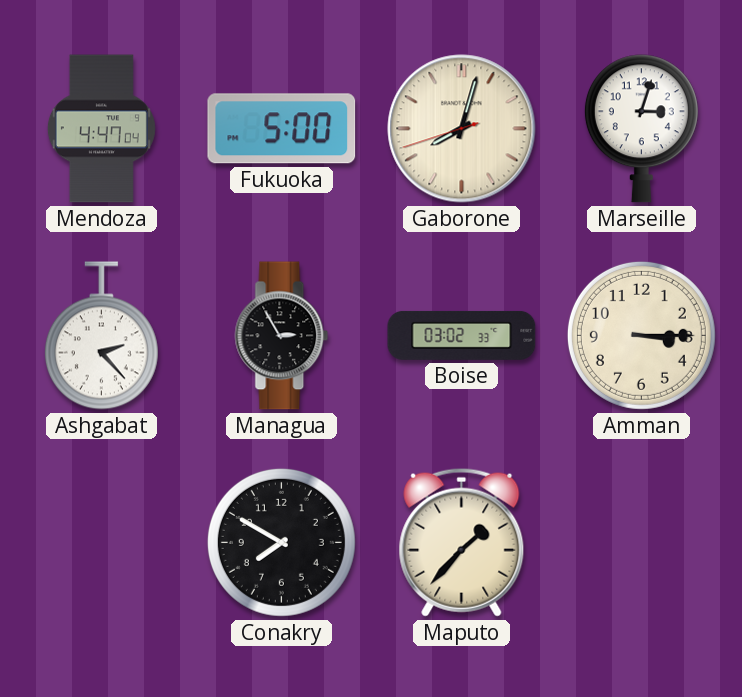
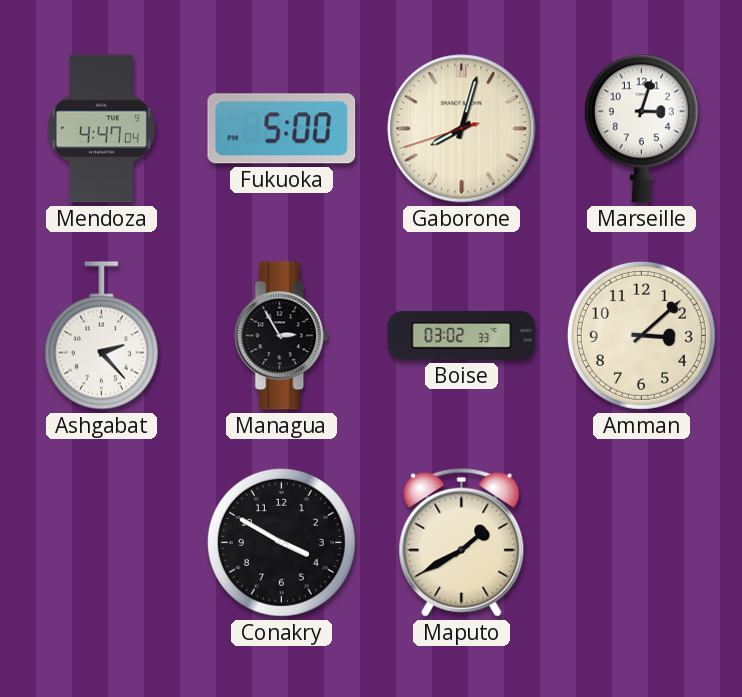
Amman: 3:15 -> 3:08 (641, 335)
Conakry: 7:50 -> 3:50 (281, 542)
Maputo: 1:37 -> 1:40 (462, 542)
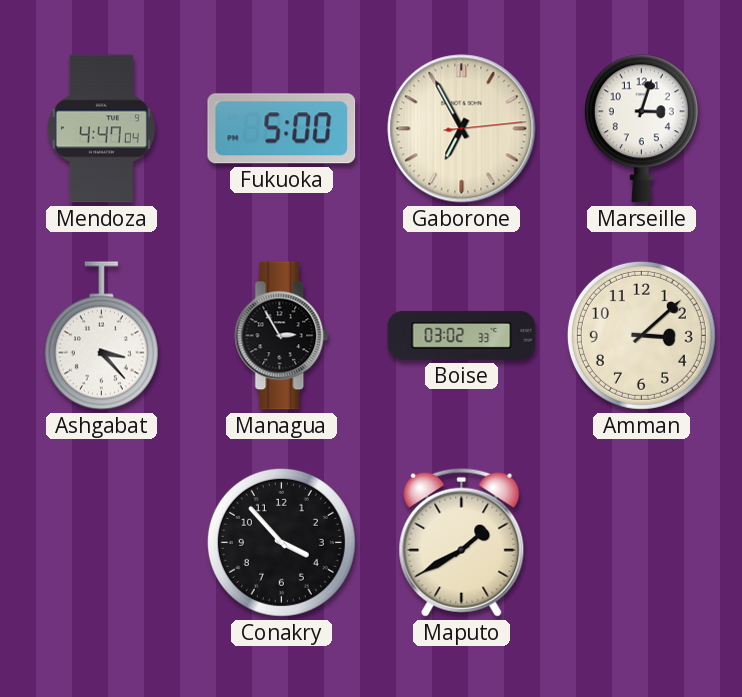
Gaborone: 8:02 -> 6:55 (462, 129)
Ashgabat: 2:23 -> 3:23 (101, 336)
Conakry: 3:50 -> 3:53 (281, 542)
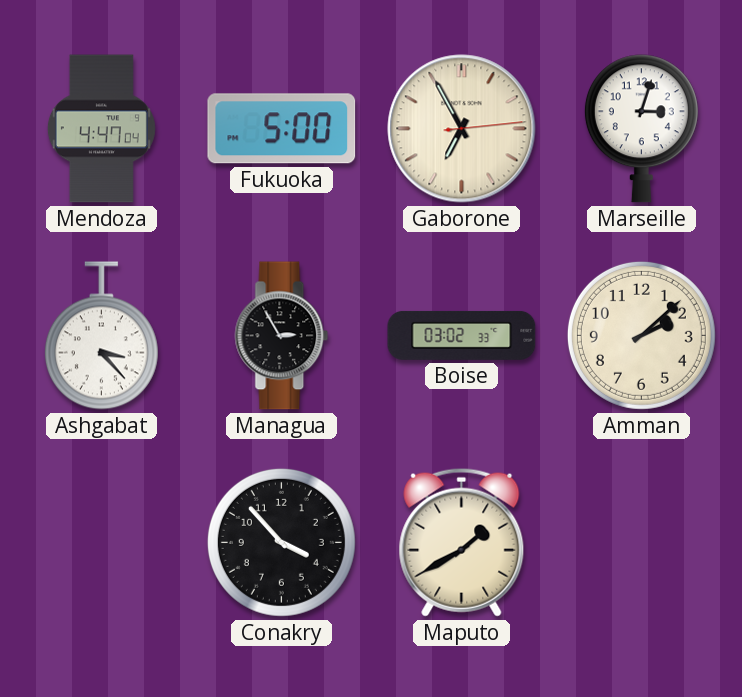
Amman: 3:08 -> 2:08 (641, 335)
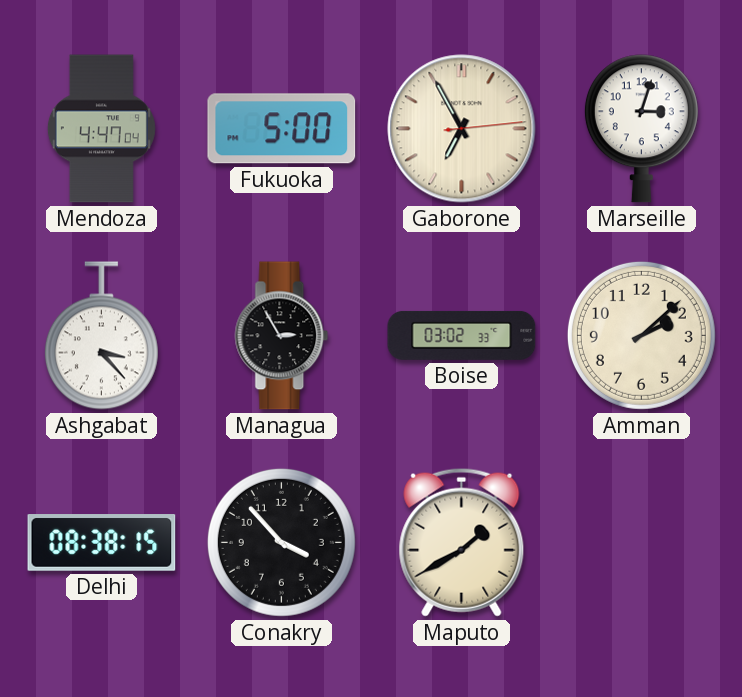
Delhi: none -> 08:38 (102, 543)
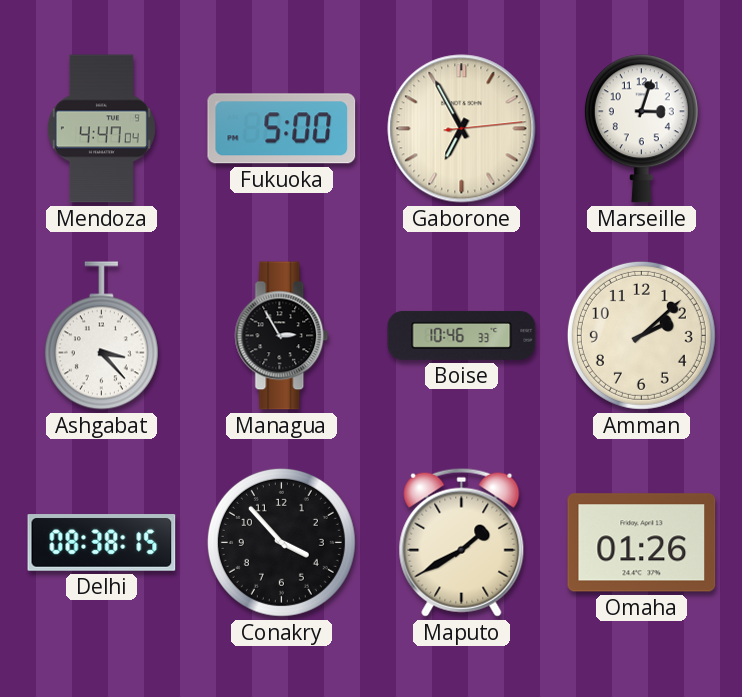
Boise: 03:02 -> 10:46 (462, 335)
Omaha: none -> 01:26 (642, 543)
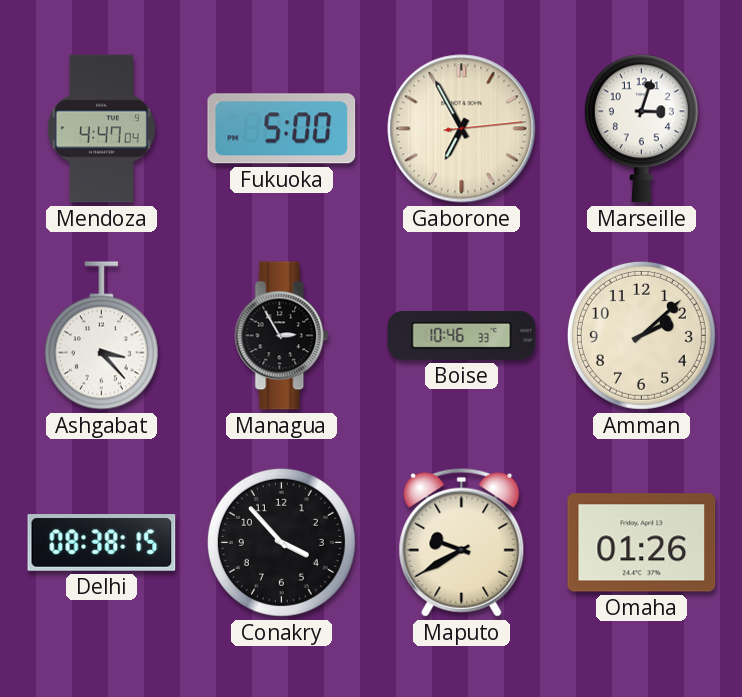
Maputo: 1:40 -> 9:40 (462, 542)
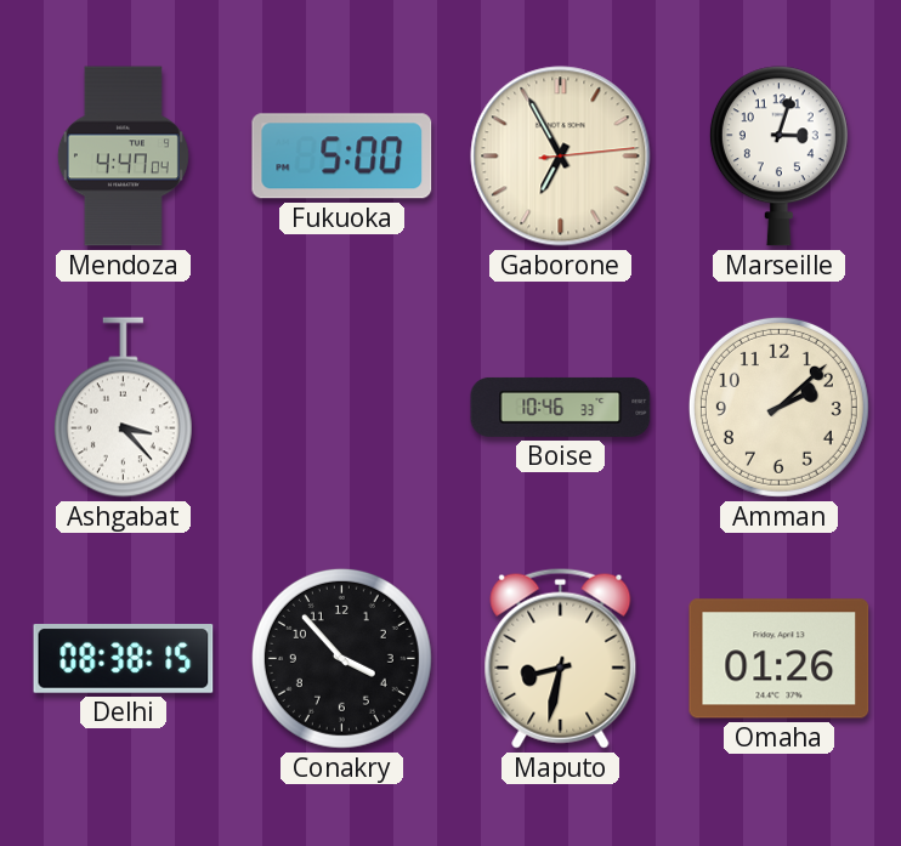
Managua: 2:55 -> none (282, 336)
Maputo: 9:40 -> 8:32 (561, 658)
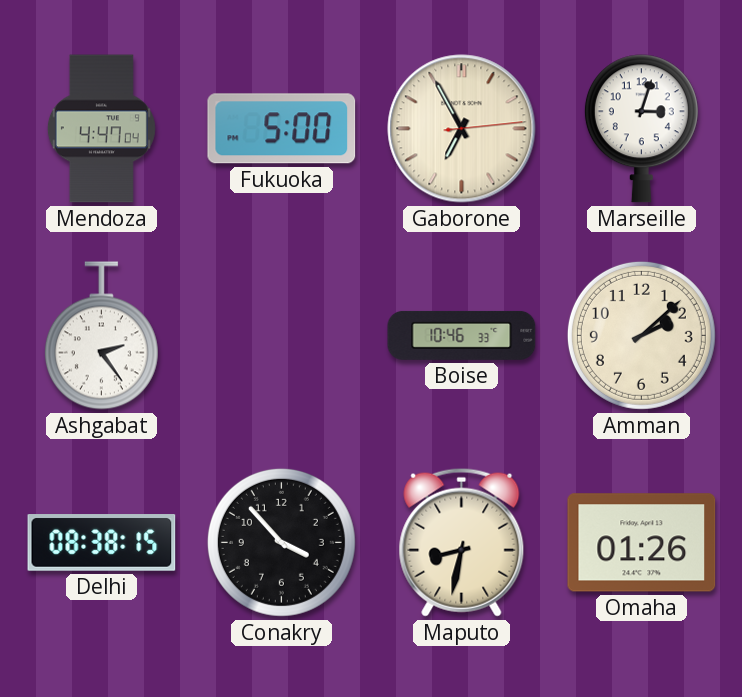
Ashgabat: 3:23 -> 2:24 (101, 336)
